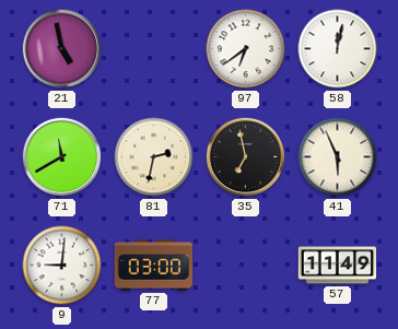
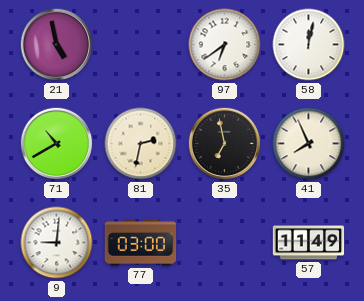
71: 11:40 -> 10:40 (57, 144)
41: 5:56 -> 7:56 (309, 144)
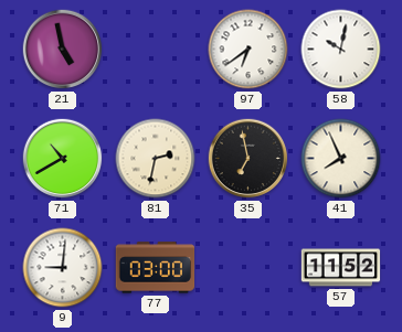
58: 12:02 -> 10:02 (341, 50)
57: 11:49 -> 11:52 (341, 268)
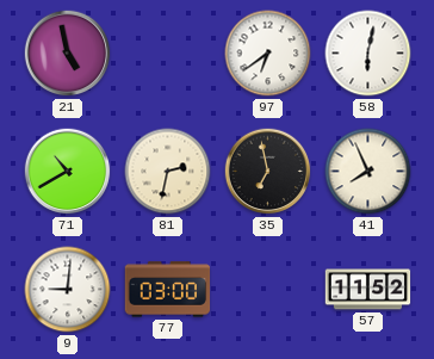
58: 10:02 -> 6:02 (368, 54)
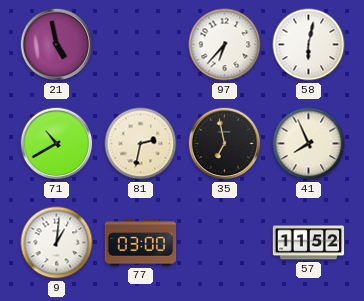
97: 6:39 -> 6:37 (225, 45)
9: 9:01 -> 1:01 (57, 243)
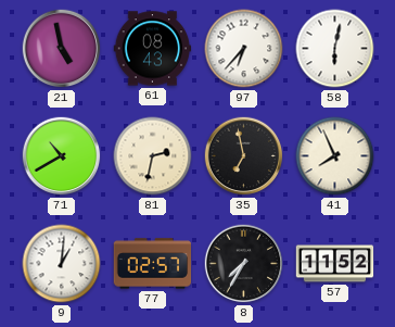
61: none -> 08:43 (153, 49)
77: 03:00 -> 02:57 (153, 264)
8: none -> 7:35 (244, 264)
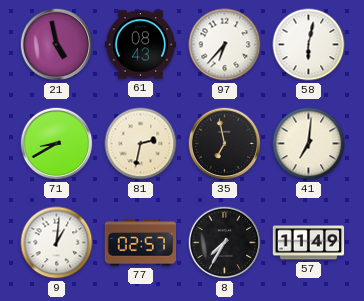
71: 10:40 -> 8:40 (57, 144)
41: 7:56 -> 7:01 (309, 144)
57: 11:52 -> 11:49 (309, 243)
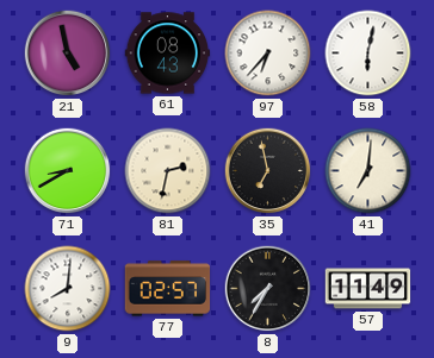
9: 1:01 -> 8:01 (68, 289)
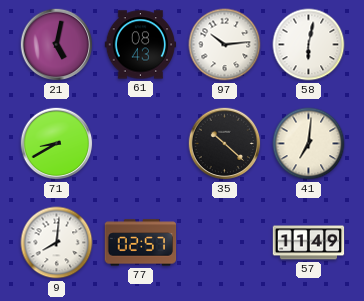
21: 4:58 -> 5:02 (57, 45)
97: 6:37 -> 10:14 (225, 45)
81: 2:32 -> none (168, 171)
35: 6:58 -> 10:22 (225, 144)
8: 7:35 -> none (268, 289)
